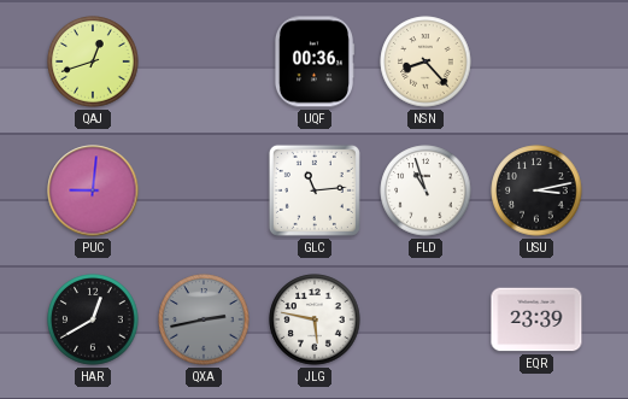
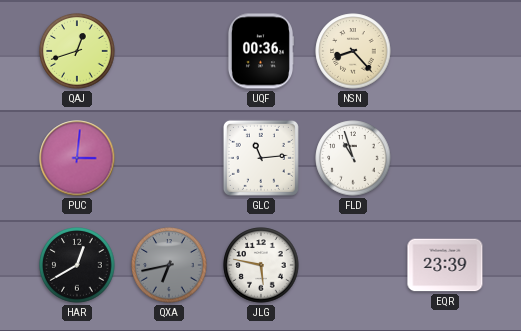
PUC: 9:01 -> 3:01 (77, 158)
USU: 3:13 -> none (536, 190)
QXA: 2:43 -> 6:43 (169, 265)
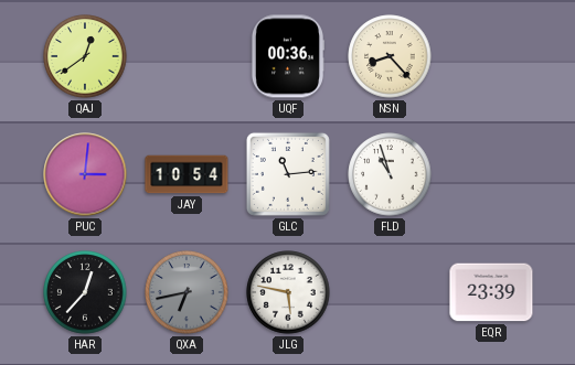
QAJ: 12:42 -> 12:39 (85, 56)
JAY: none -> 10:54 (187, 174)
HAR: 12:40 -> 12:37 (85, 292)
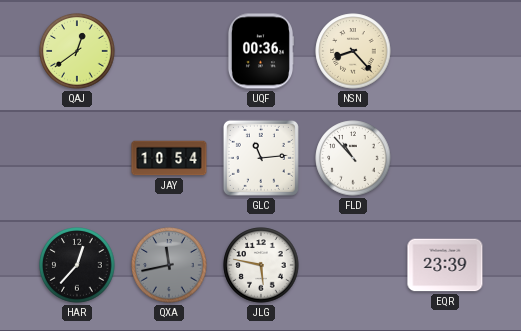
PUC: 3:01 -> none (85, 174)
FLD: 10:57 -> 10:53 (353, 158)
QXA: 6:43 -> 11:43 (169, 265)
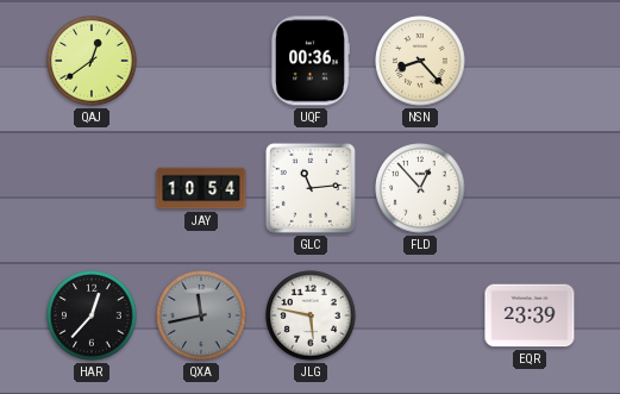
FLD: 10:53 -> 12:53 (420, 188)
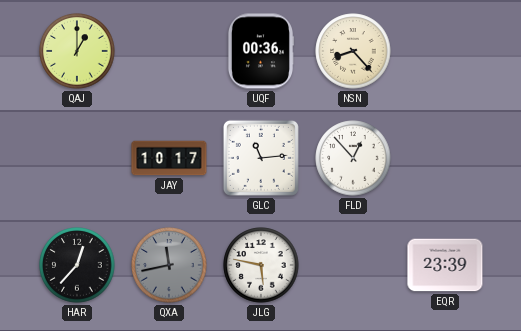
QAJ: 12:39 -> 1:00 (77, 51)
JAY: 10:54 -> 10:17 (169, 158)
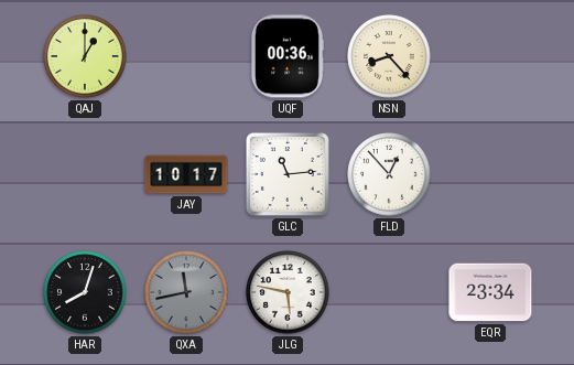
HAR: 12:37 -> 8:03 (85, 292)
EQR: 23:39 -> 23:34 (490, 292)
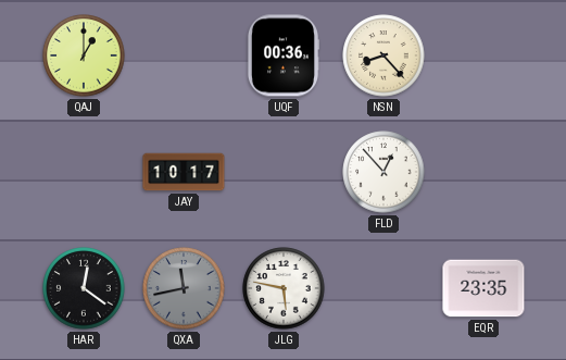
GLC: 11:14 -> none (288, 174)
HAR: 8:03 -> 12:21 (84, 288)
EQR: 23:34 -> 23:35 (483, 288)
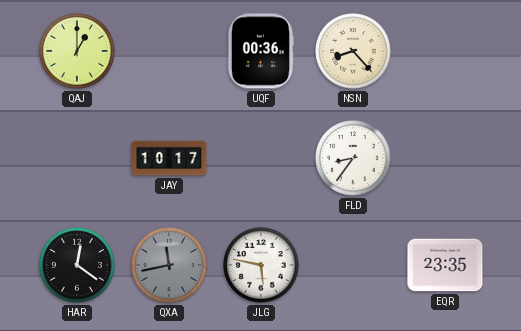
FLD: 12:53 -> 8:36 (353, 158)
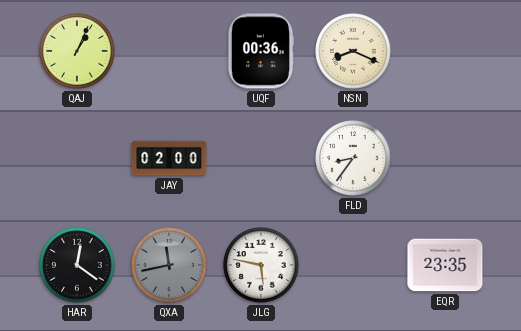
QAJ: 1:00 -> 1:04 (77, 51)
NSN: 8:23 -> 8:19 (353, 51)
JAY: 10:17 -> 02:00 (169, 158)
